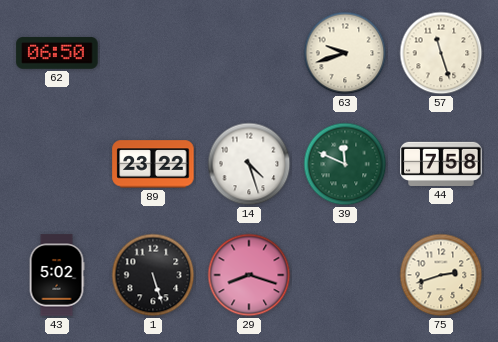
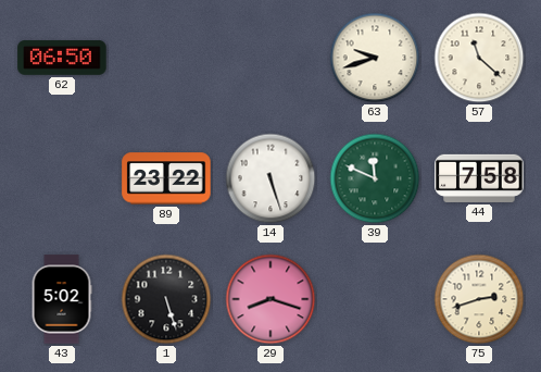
57: 11:27 -> 11:22 (479, 58)
14: 4:27 -> 5:27 (270, 178)
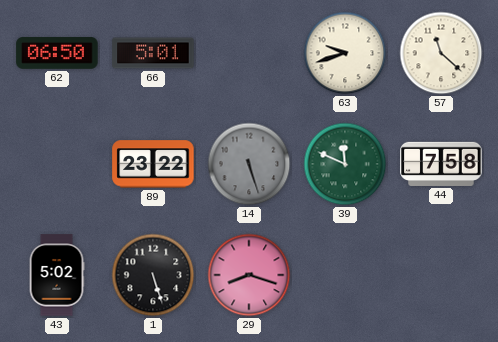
66: none -> 5:01 (153, 53)
14 dial: white -> grey (249, 164)
75: 2:42 -> none (479, 299)
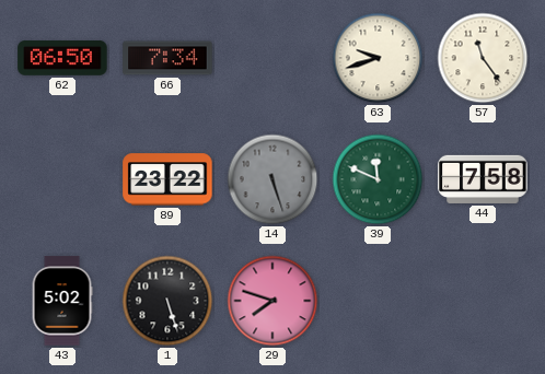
66: 5:01 -> 7:34 (167, 58)
57: 11:22 -> 11:24 (483, 58)
29: 8:18 -> 7:48 (272, 301)
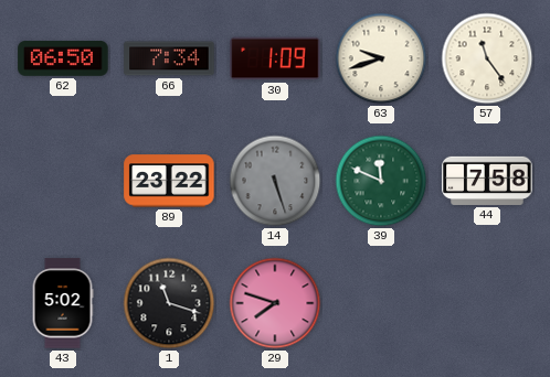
30: none -> 1:09 (275, 58)
1: 5:27 -> 11:18 (169, 303)
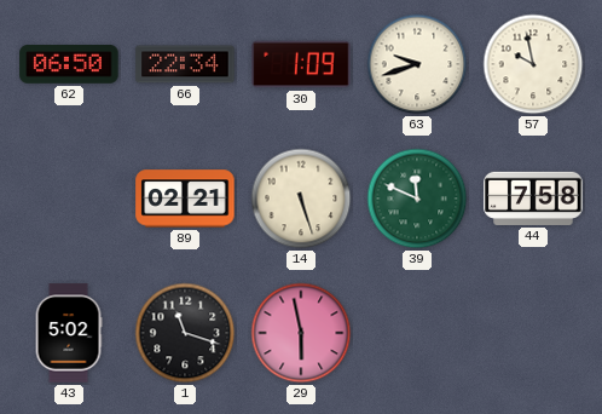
66: 7:34 -> 22:34 (185, 64)
57: 11:24 -> 9:58 (533, 64)
89: 23:22 -> 02:21 (185, 199)
14 dial: grey -> cream (301, 199)
29: 7:48 -> 5:58 (301, 333)
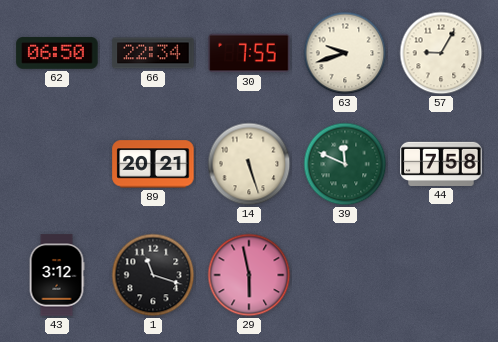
30: 1:09 -> 7:55 (249, 53)
57: 9:58 -> 9:05 (441, 53)
89: 02:21 -> 20:21 (153, 164)
43: 5:02 -> 3:12 (57, 275)
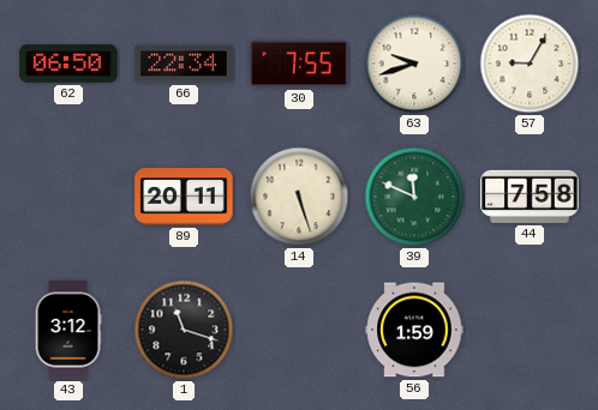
89: 20:21 -> 20:11 (184, 197)
29: 5:58 -> none (249, 275)
56: none -> 1:59 (414, 330)
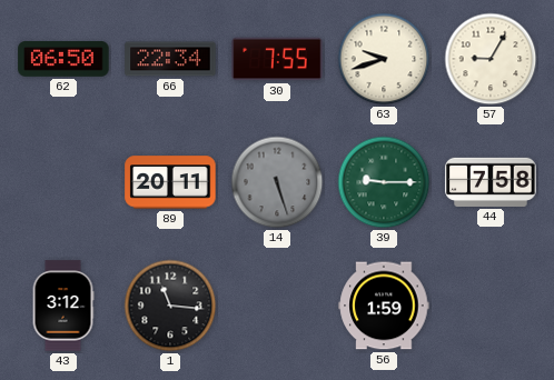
14 dial: cream -> grey (277, 182)
39: 11:49 -> 9:15 (384, 182)
1: 11:18 -> 11:16 (170, 306)
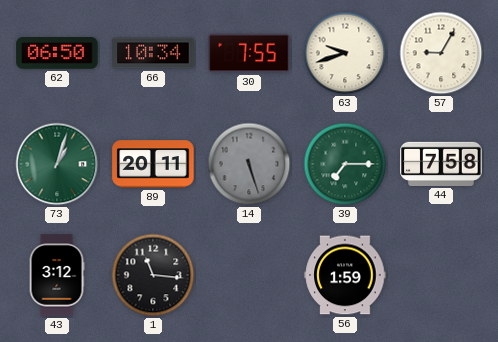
66: 22:34 -> 10:34 (153, 53)
73: none -> 1:03 (57, 164)
39: 9:15 -> 7:15 (345, 164)
